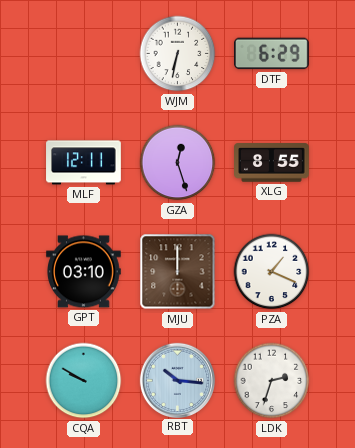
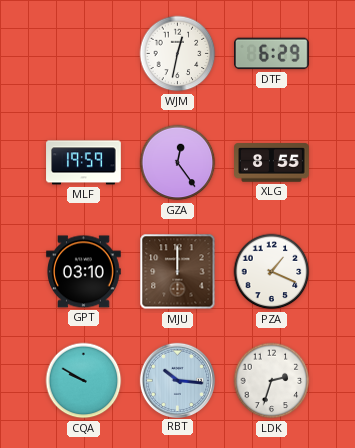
WJM: 6:32 -> 12:32 (178, 54)
MLF: 12:11 -> 19:59 (84, 163)
GZA: 12:27 -> 12:24 (178, 163)
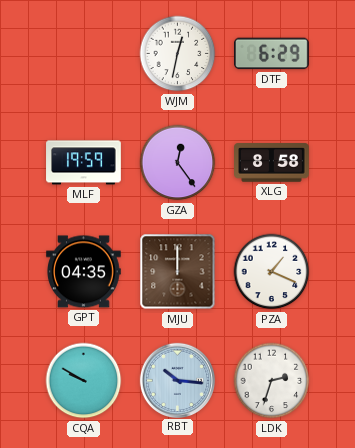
XLG: 8:55 -> 8:58 (272, 163)
GPT: 03:10 -> 04:35 (84, 272)
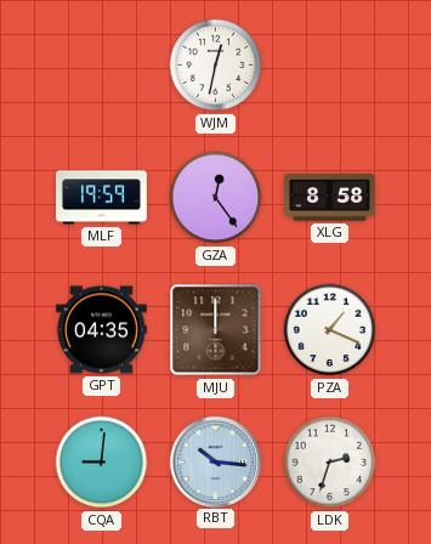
DTF: 6:29 -> none (272, 54)
CQA: 9:50 -> 9:01 (102, 463)
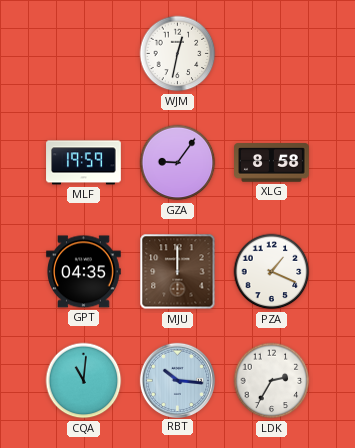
GZA: 12:24 -> 9:06 (178, 163)
CQA: 9:01 -> 11:01 (84, 381)
LDK: 2:33 -> 2:35 (272, 381)
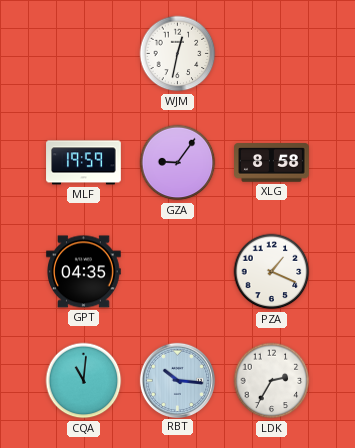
MJU: 12:00 -> none (178, 272)
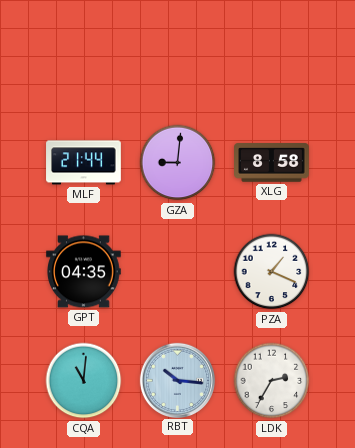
WJM: 12:32 -> none (178, 54)
MLF: 19:59 -> 21:44 (84, 163)
GZA: 9:06 -> 9:01 (178, 163)
